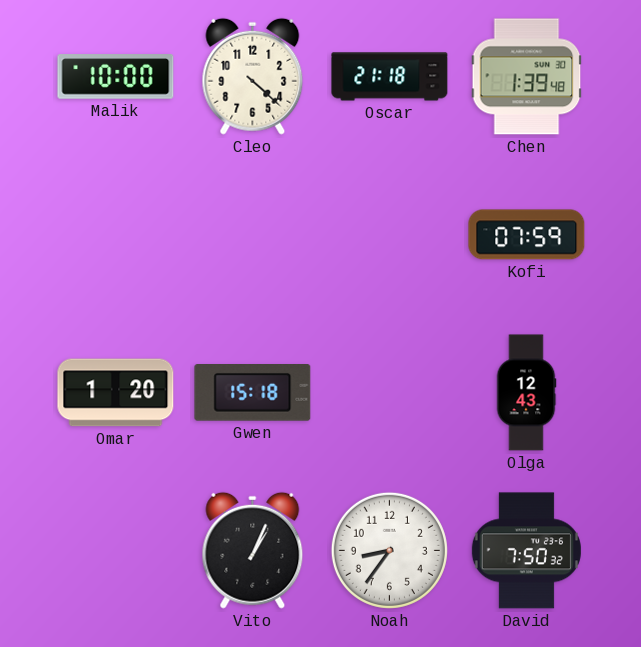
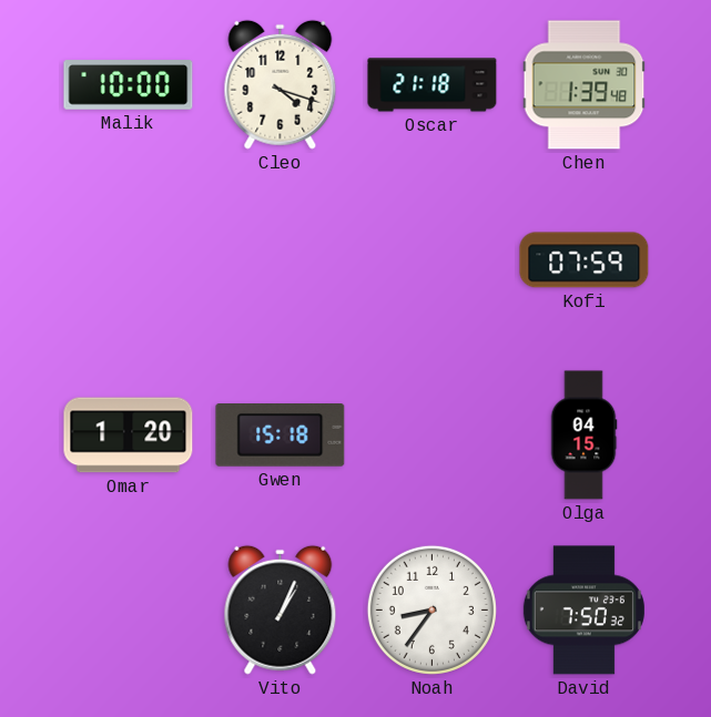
Cleo: 4:22 -> 4:18 (281, 84)
Olga: 12:43 -> 04:15 (583, 436)
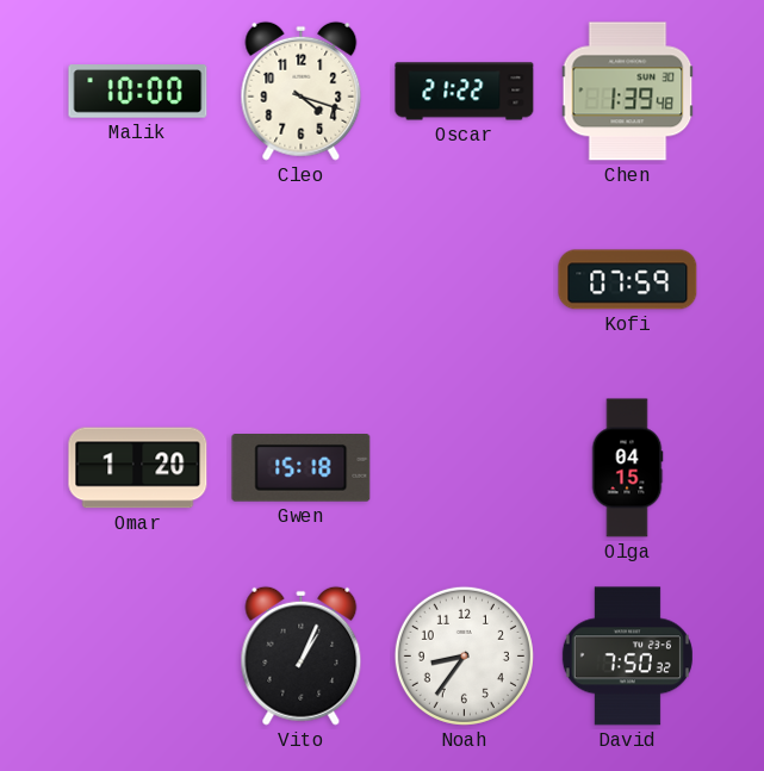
Oscar: 21:18 -> 21:22 (465, 92)
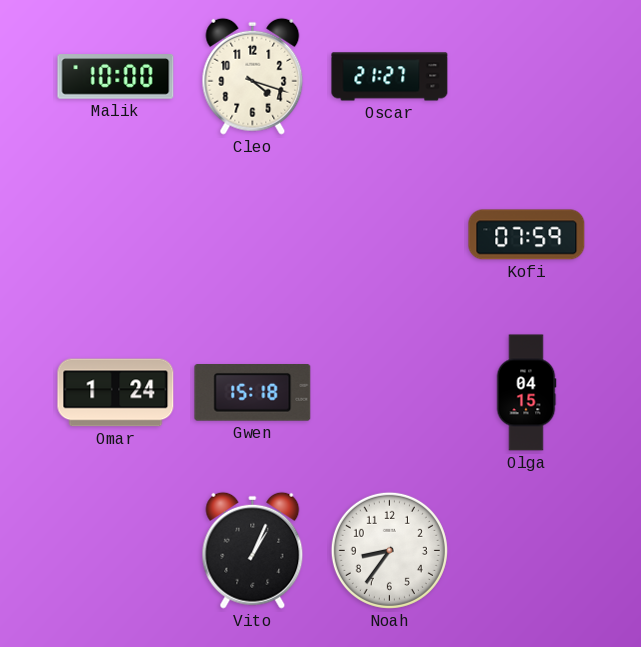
Oscar: 21:22 -> 21:27 (390, 77)
Chen: 1:39 -> none (628, 92)
Omar: 1:20 -> 1:24 (116, 393)
David: 7:50 -> none (627, 657)
